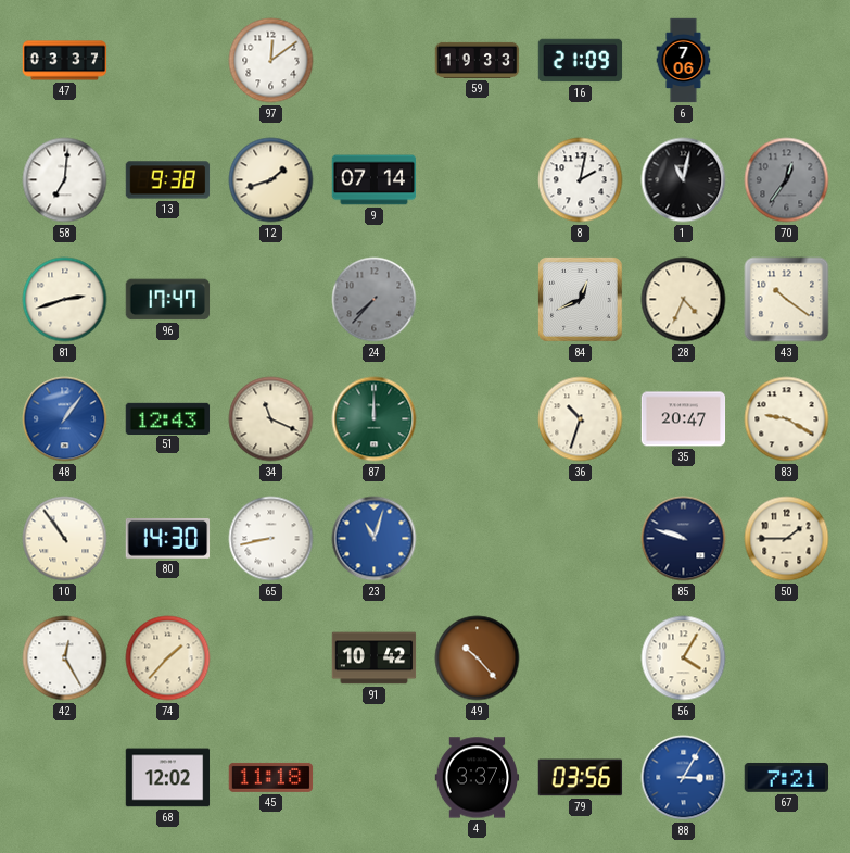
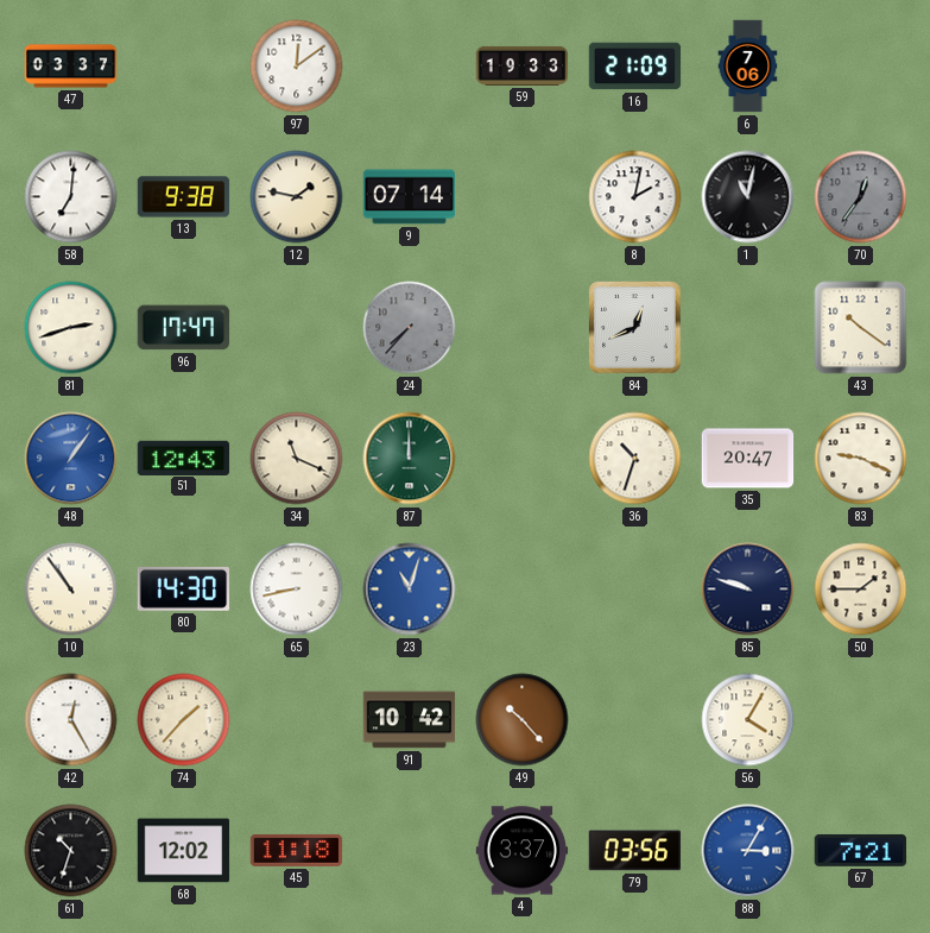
12: 1:42 -> 1:47 (297, 197)
28: 4:34 -> none (684, 300)
83: 9:20 -> 9:19 (861, 459)
61: none -> 10:33 (71, 851)
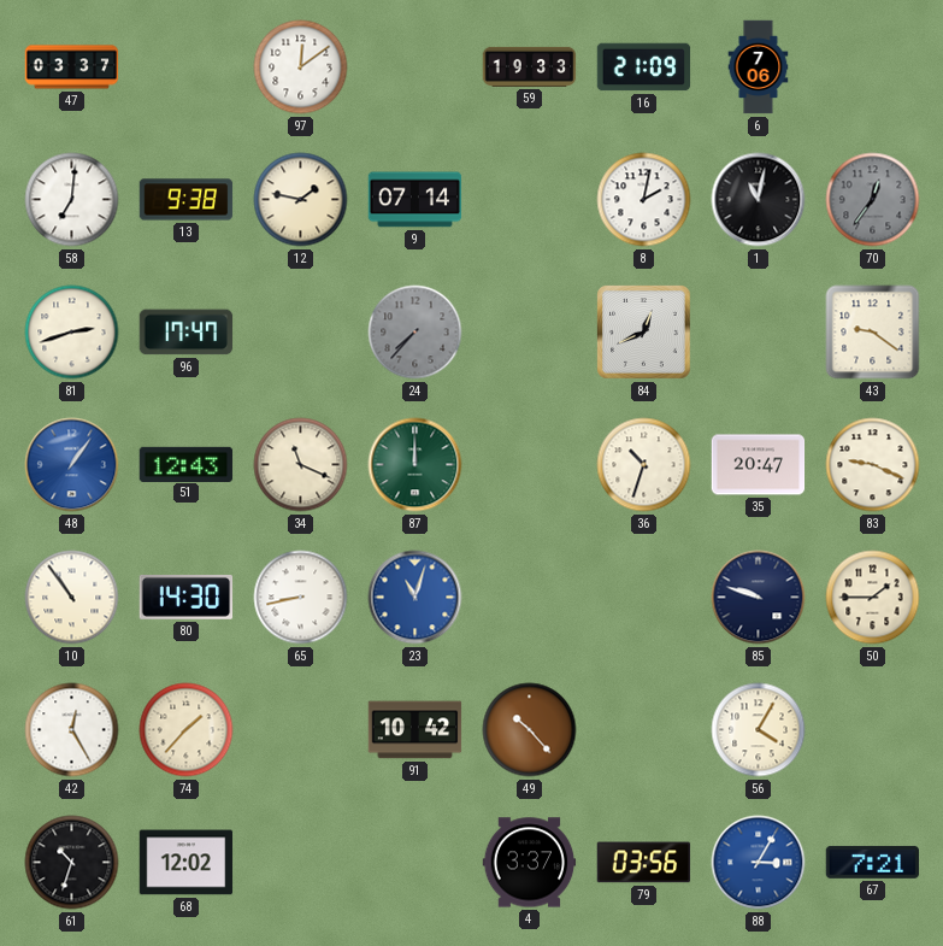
43: 10:21 -> 9:21 (873, 333)
45: 11:18 -> none (297, 850)
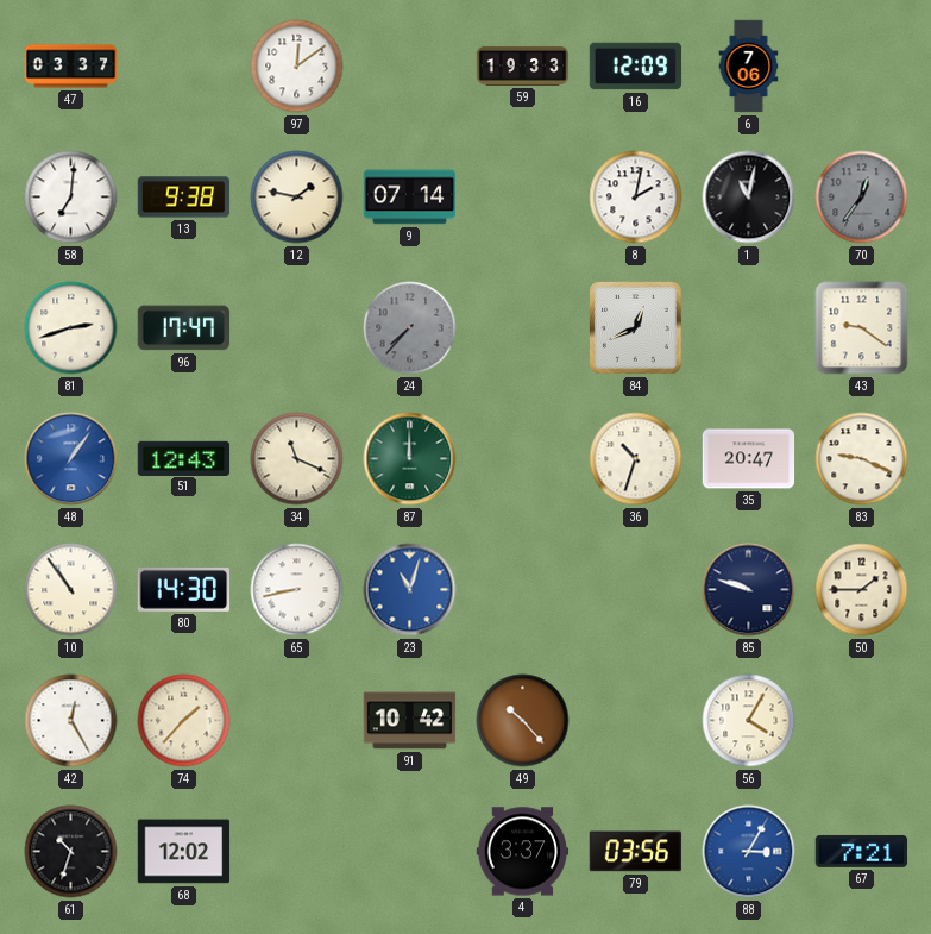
16: 21:09 -> 12:09 (636, 67)
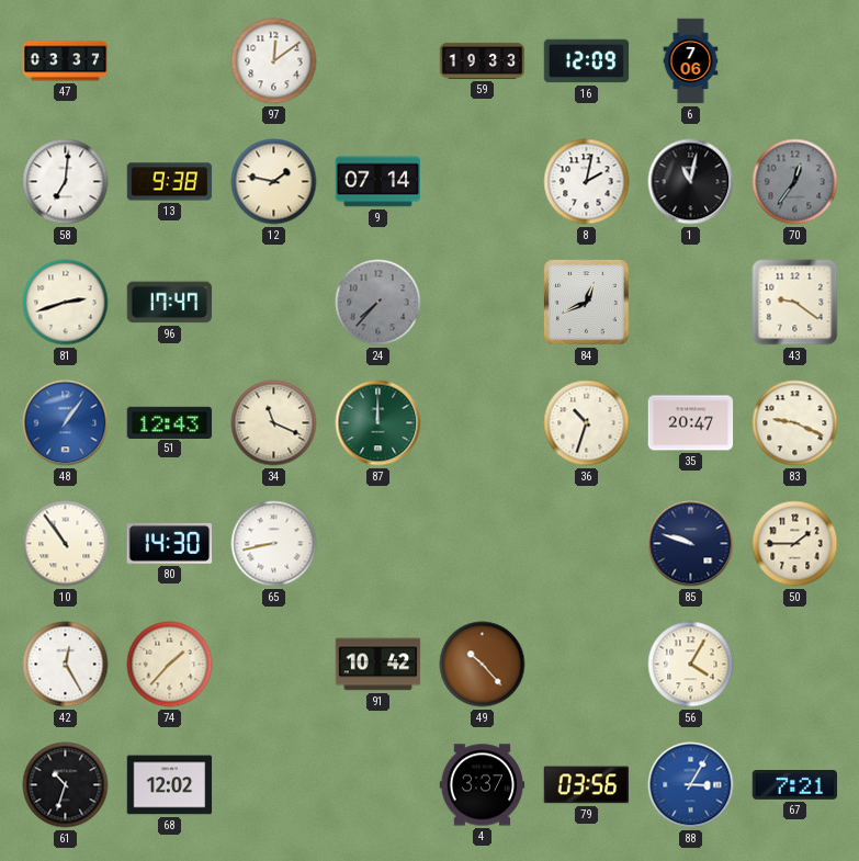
23: 11:03 -> none (410, 590)
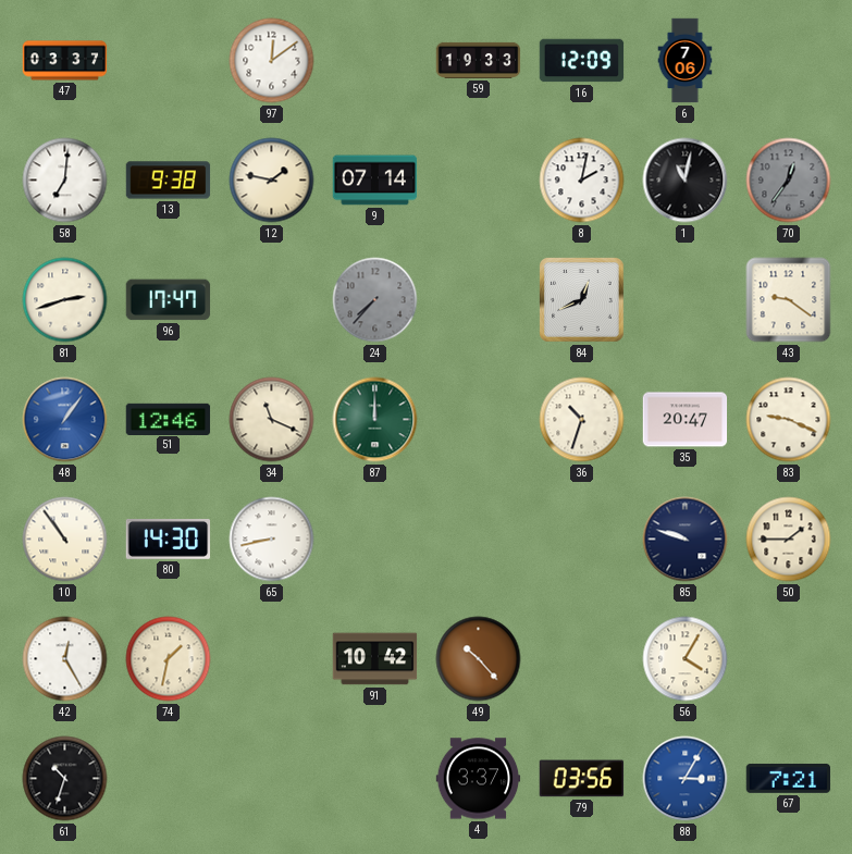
51: 12:43 -> 12:46 (169, 419)
74: 1:37 -> 1:32 (169, 659)
68: 12:02 -> none (170, 785)
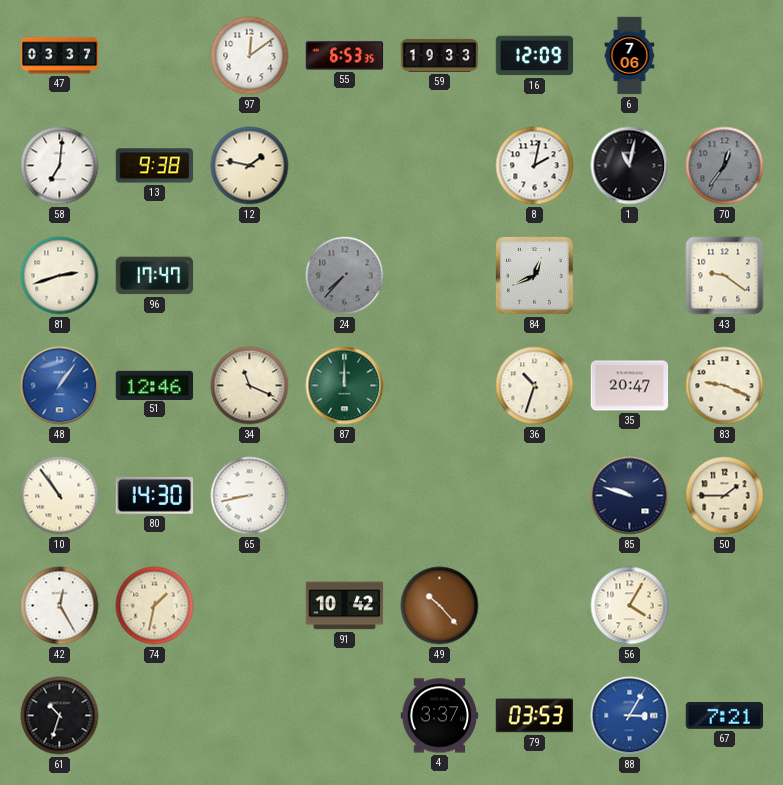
55: none -> 6:53 (345, 56)
9: 07:14 -> none (375, 181)
79: 03:56 -> 03:53 (535, 716)
